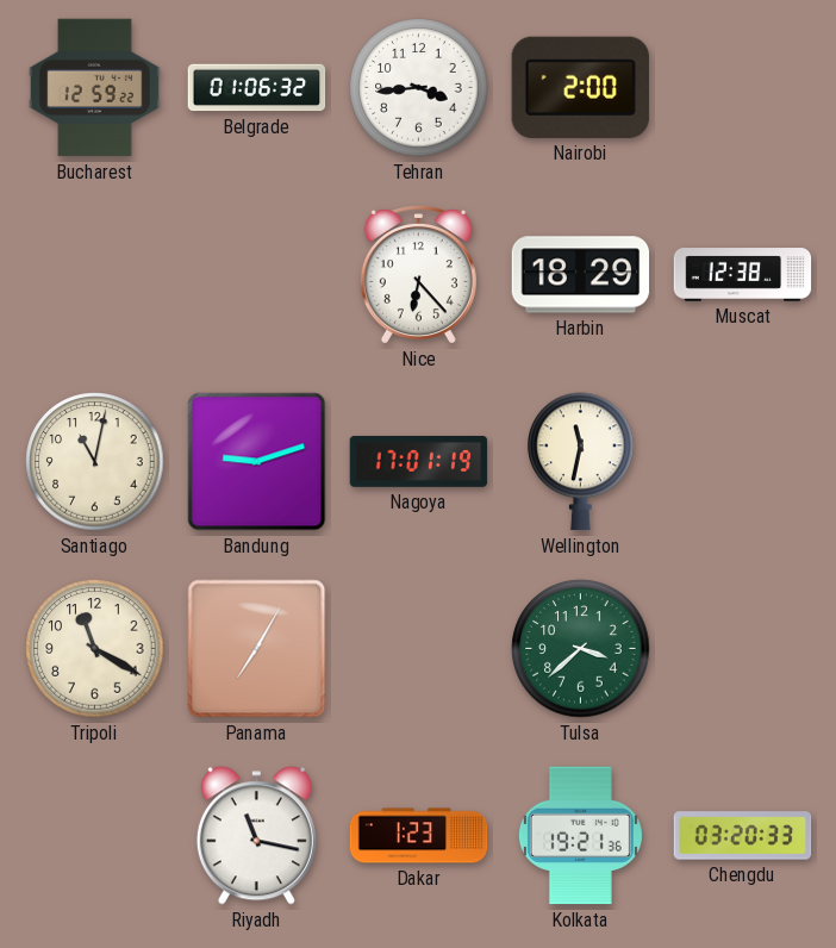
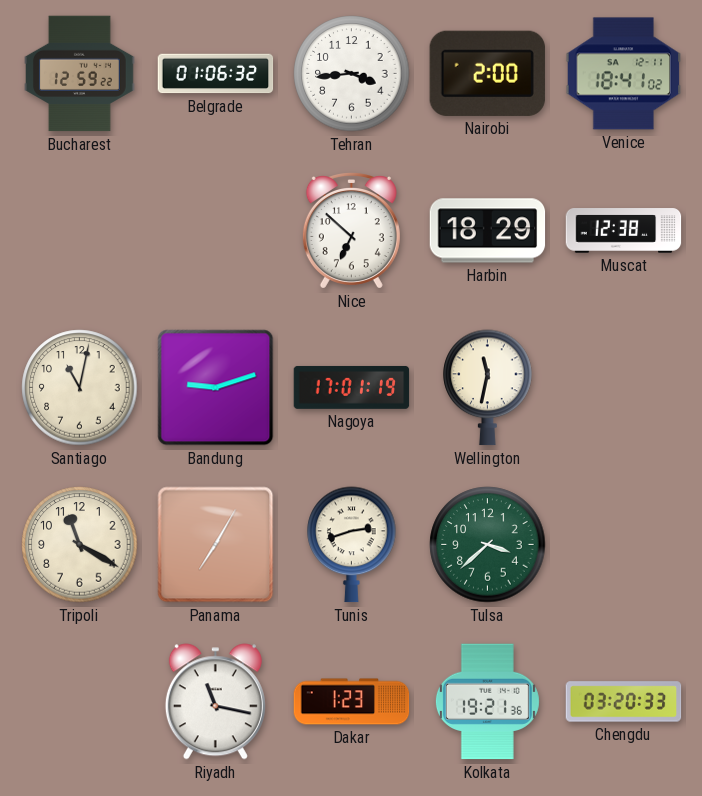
Venice: none -> 18:41 (624, 74)
Nice: 6:23 -> 6:52 (351, 231)
Tunis: none -> 2:42 (352, 545)
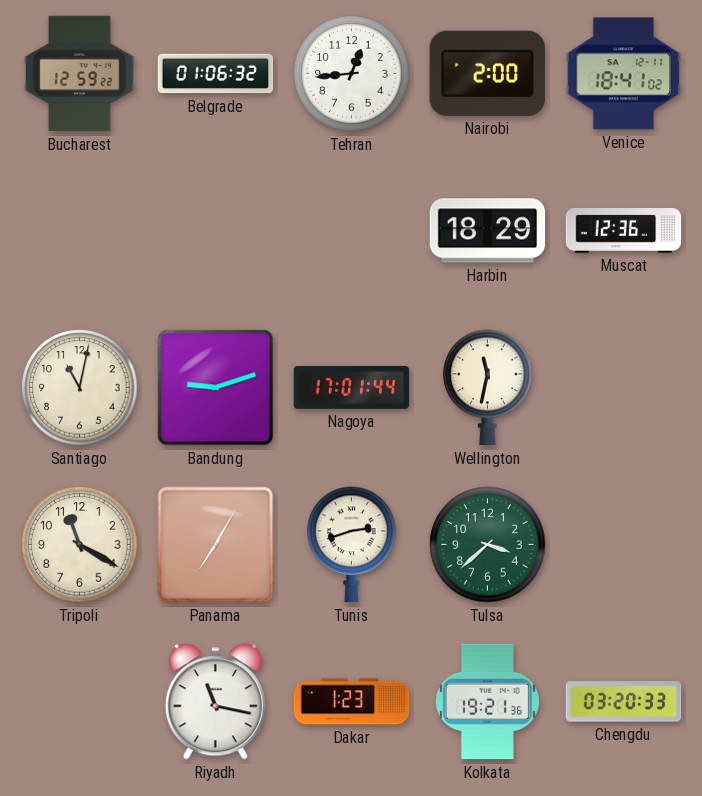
Tehran: 3:44 -> 12:44 (352, 74)
Nice: 6:52 -> none (351, 231)
Muscat: 12:38 -> 12:36 (624, 231)
Nagoya: 17:01:19 -> 17:01:44 (352, 387)
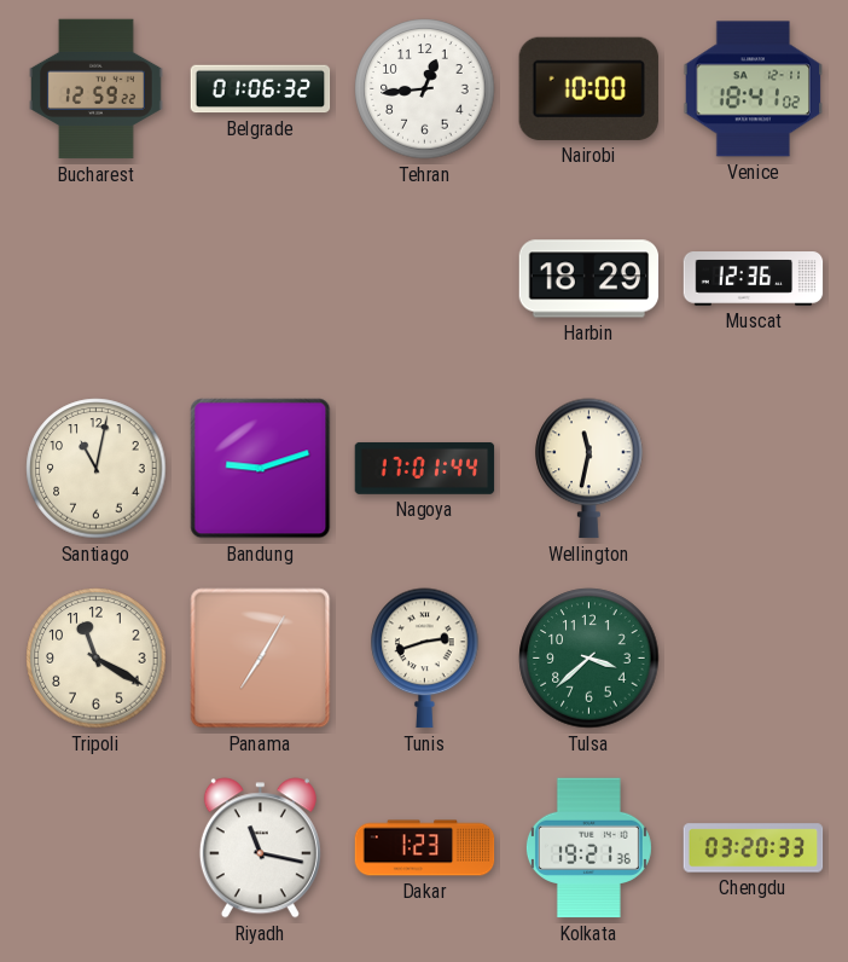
Nairobi: 2:00 -> 10:00 (588, 88)
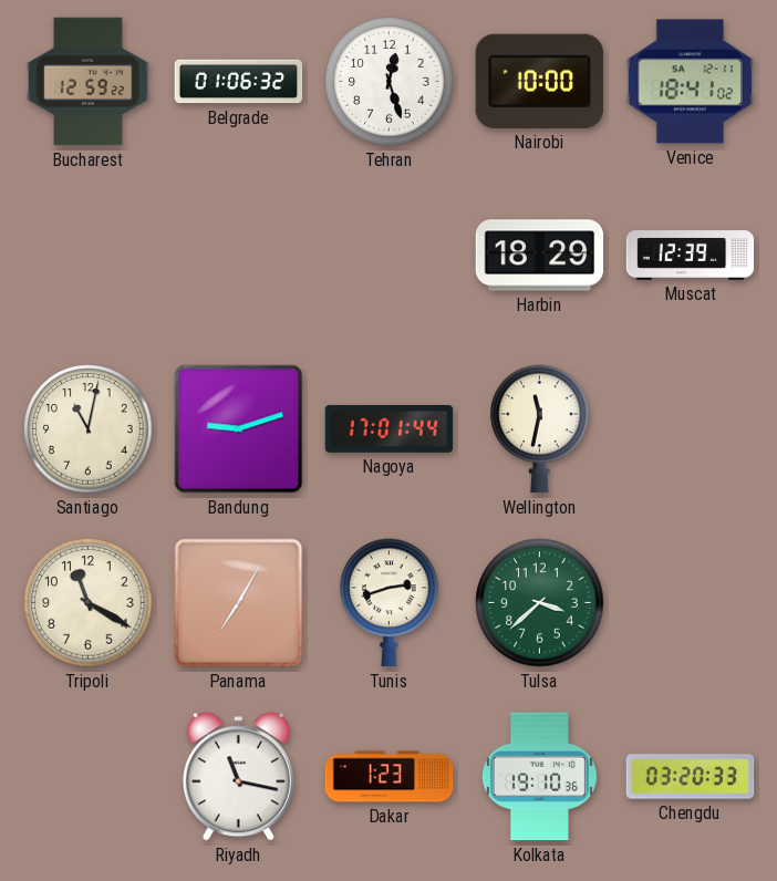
Tehran: 12:44 -> 12:27 (390, 82)
Muscat: 12:36 -> 12:39 (691, 256)
Kolkata: 19:21 -> 19:10 (539, 777)
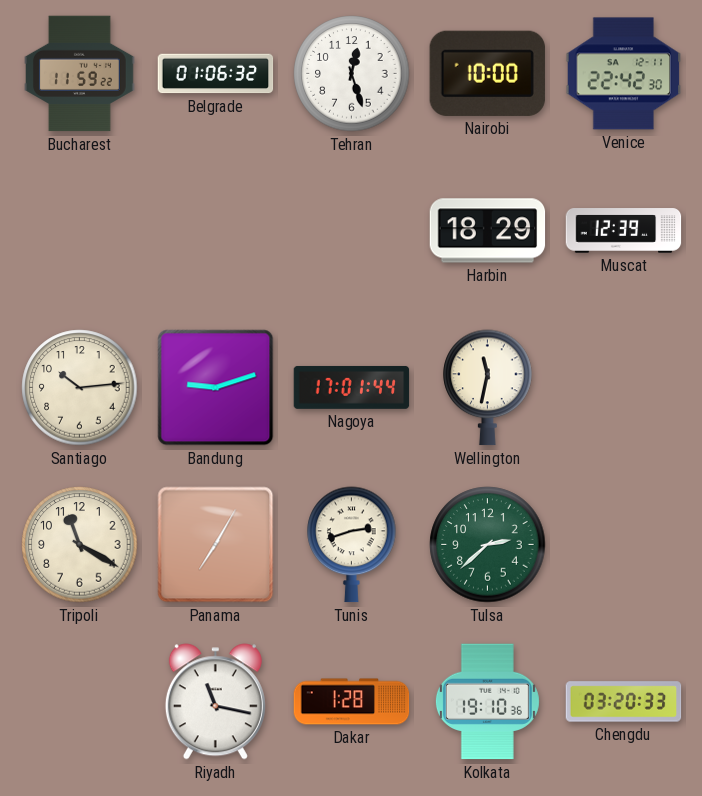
Bucharest: 12:59 -> 11:59 (80, 74)
Venice: 18:41 -> 22:42 (624, 74)
Santiago: 11:02 -> 10:14 (80, 388)
Tulsa: 3:38 -> 2:38 (488, 545)
Dakar: 1:23 -> 1:28 (352, 702)
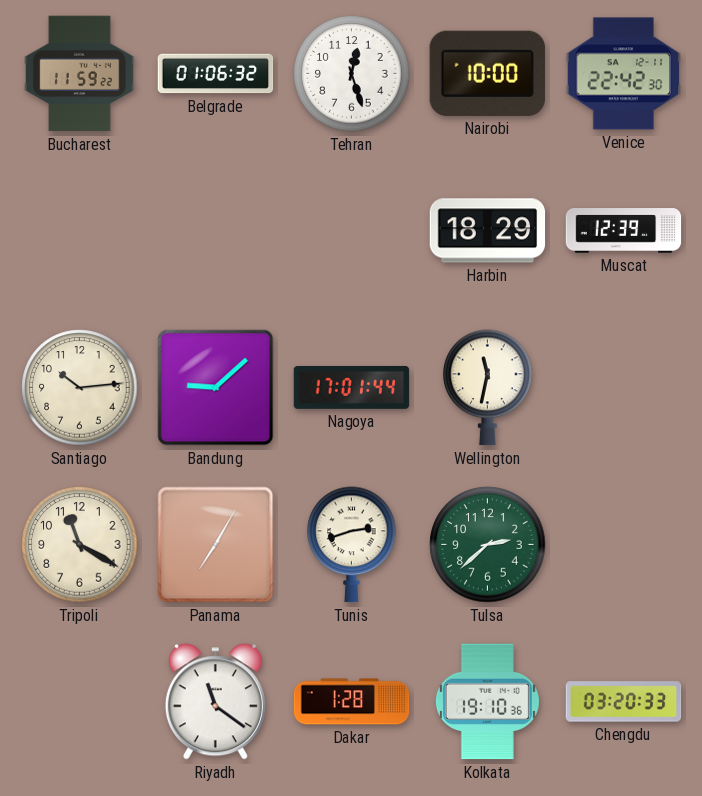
Bandung: 9:12 -> 9:08 (216, 388)
Riyadh: 11:17 -> 11:21 (215, 702)
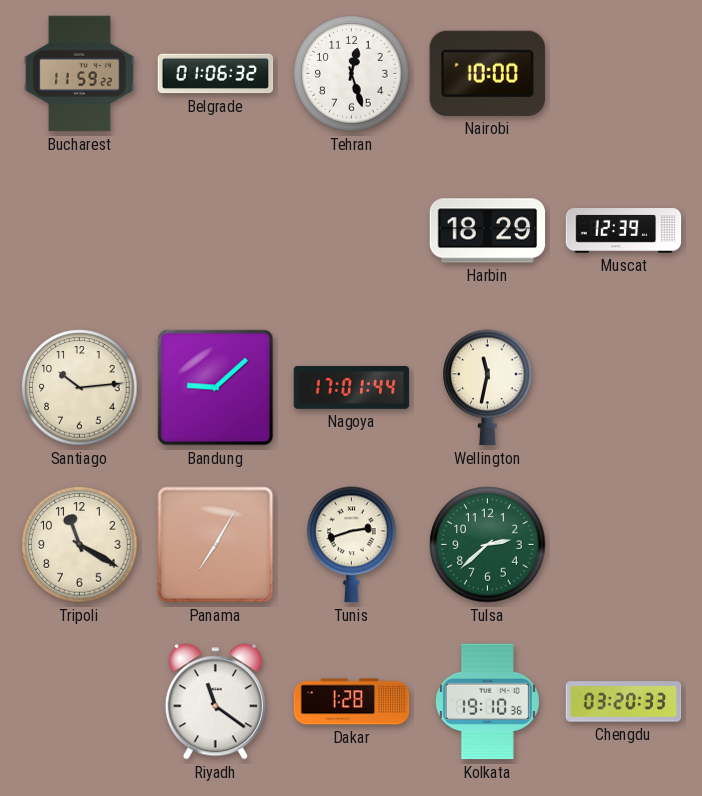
Venice: 22:42 -> none (624, 74)
